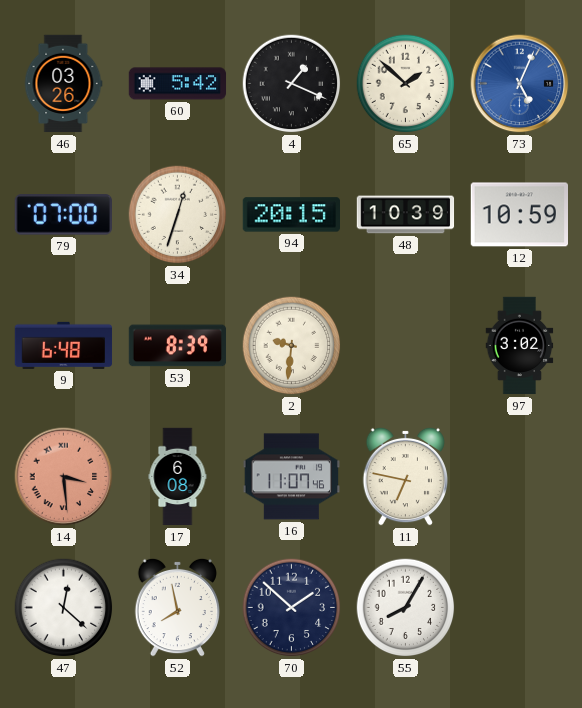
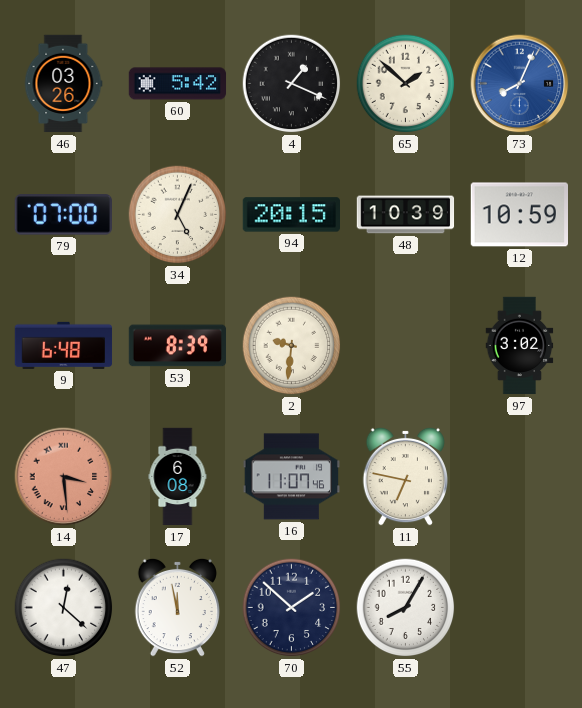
73: 5:04 -> 8:04 (520, 84)
34: 12:33 -> 5:04 (178, 215)
52: 7:58 -> 11:58 (177, 607)
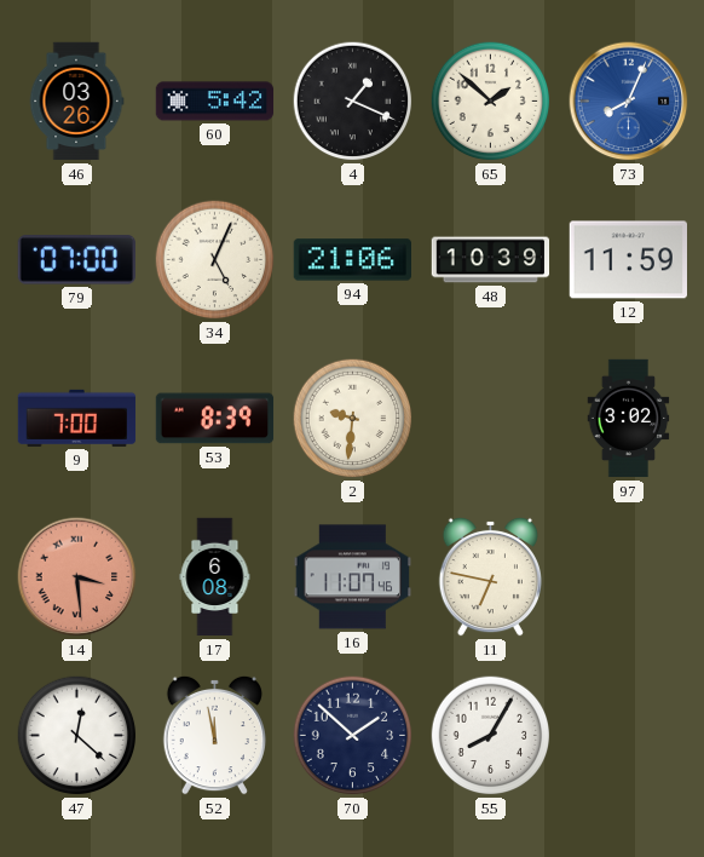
94: 20:15 -> 21:06 (352, 260)
12: 10:59 -> 11:59 (628, 260)
9: 6:48 -> 7:00 (77, 418)
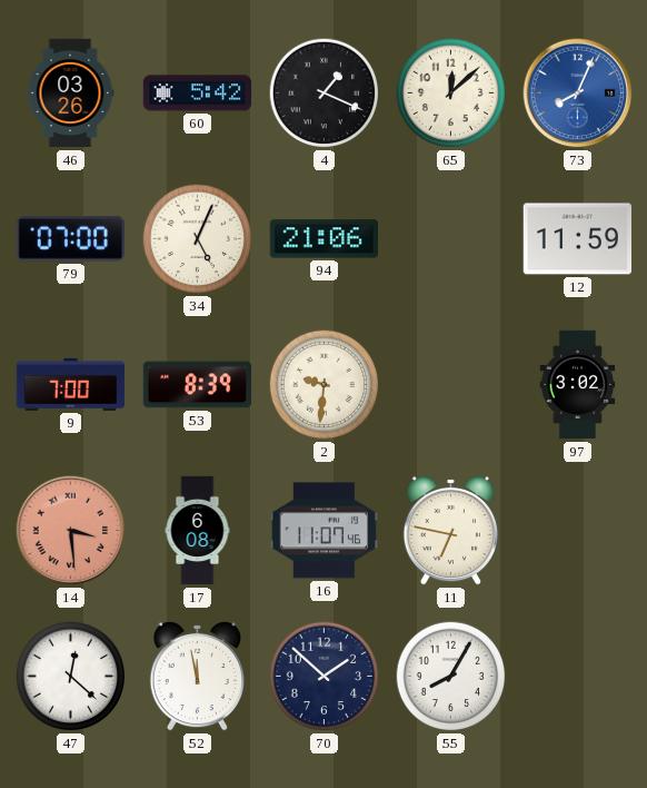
65: 1:52 -> 12:08 (451, 93)
48: 10:39 -> none (491, 260)
